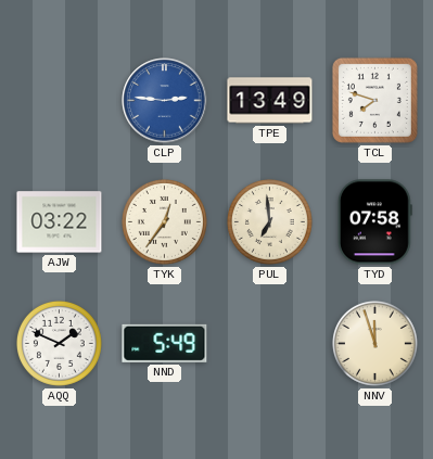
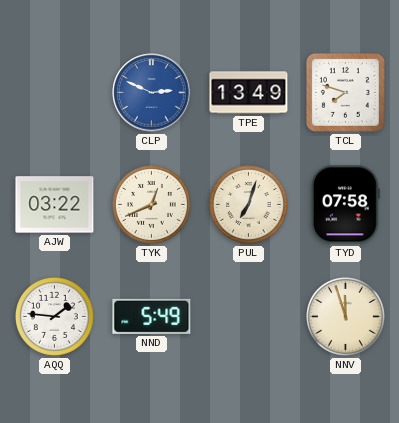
CLP: 2:46 -> 2:49 (152, 93)
TYK: 12:36 -> 12:41 (151, 204)
PUL: 6:59 -> 7:03 (248, 204)
AQQ: 1:49 -> 1:46 (54, 316)
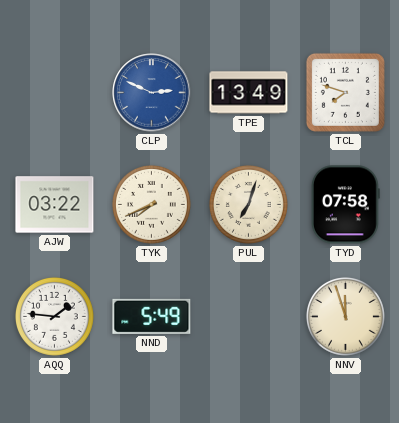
TYK: 12:41 -> 7:41 (151, 204)
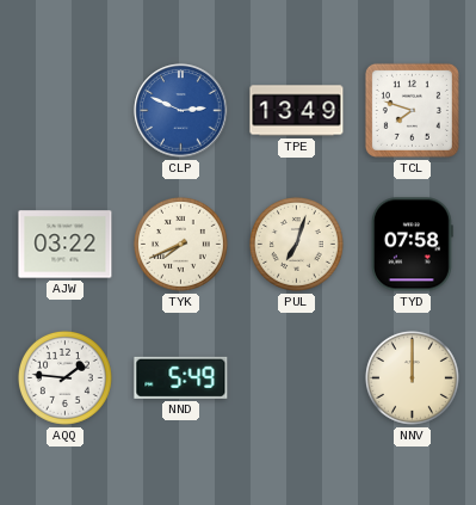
NNV: 11:57 -> 12:00 (412, 377)
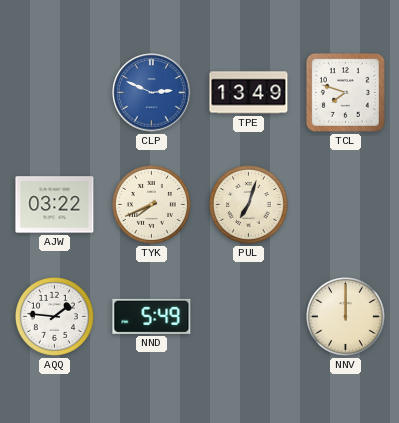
TYD: 07:58 -> none (412, 245)
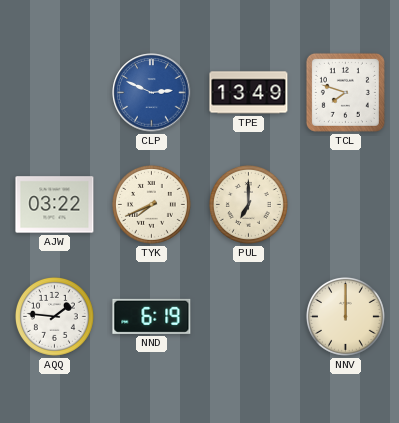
PUL: 7:03 -> 7:00 (248, 204)
NND: 5:49 -> 6:19 (152, 316)
